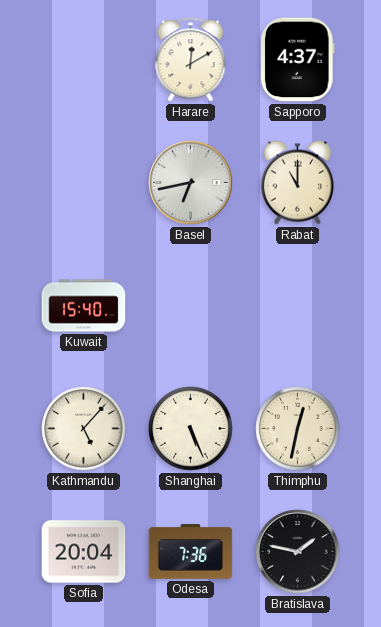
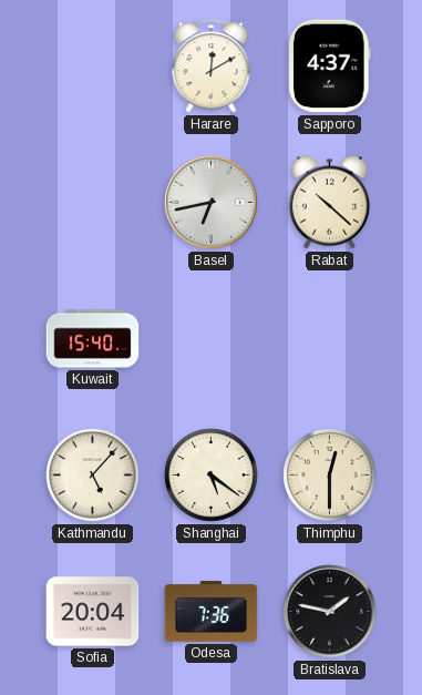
Rabat: 11:00 -> 10:22 (329, 203)
Shanghai: 5:26 -> 5:21 (212, 476)
Thimphu: 12:32 -> 12:30 (330, 476)
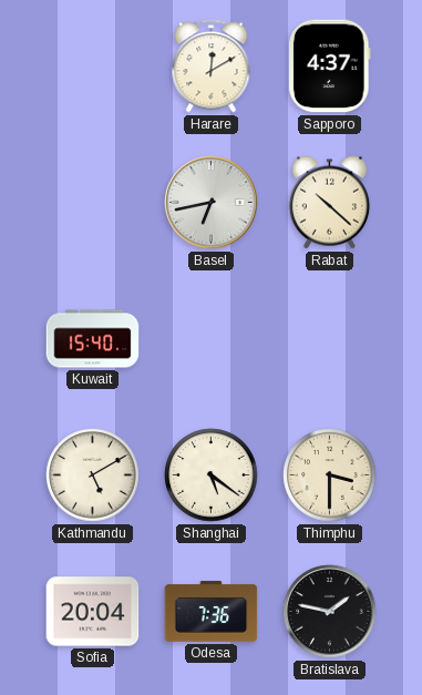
Kathmandu: 5:07 -> 5:10 (93, 476)
Thimphu: 12:30 -> 3:30 (330, 476)
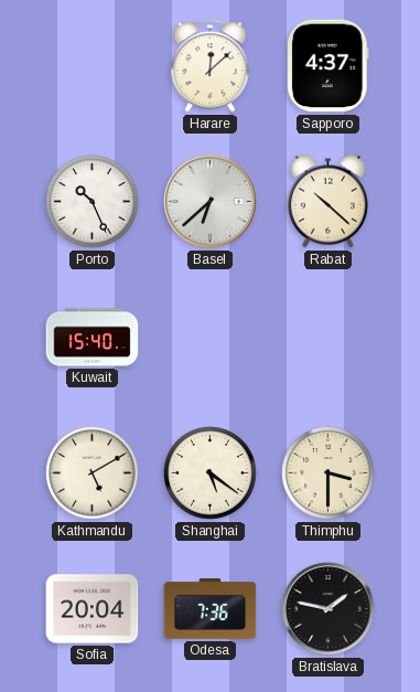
Harare: 12:10 -> 12:08 (211, 66)
Porto: none -> 10:26 (93, 202)
Basel: 6:43 -> 6:38 (211, 202)
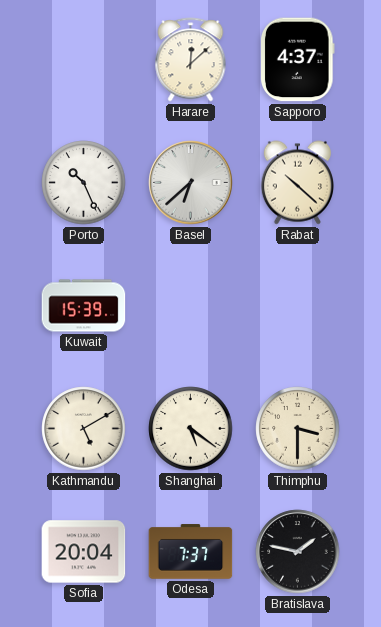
Kuwait: 15:40 -> 15:39 (84, 306)
Odesa: 7:36 -> 7:37 (191, 552)
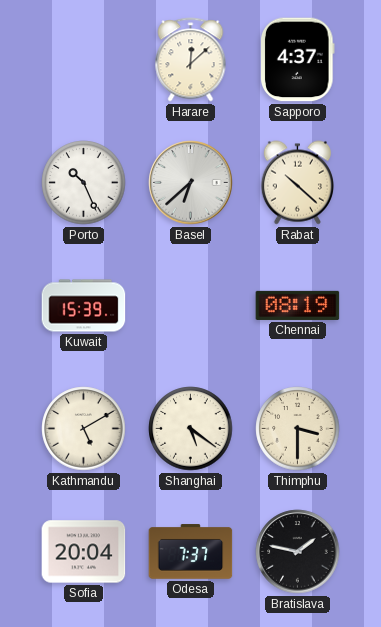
Chennai: none -> 08:19 (298, 305)
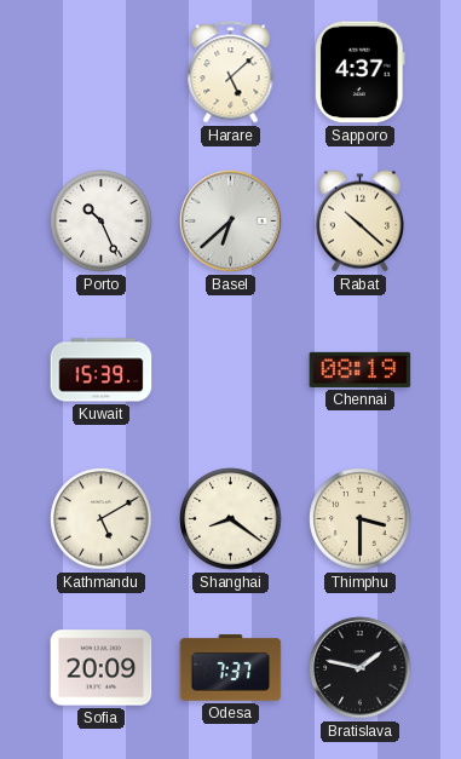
Harare: 12:08 -> 5:08 (231, 73)
Shanghai: 5:21 -> 8:21 (231, 519)
Sofia: 20:04 -> 20:09 (102, 668)
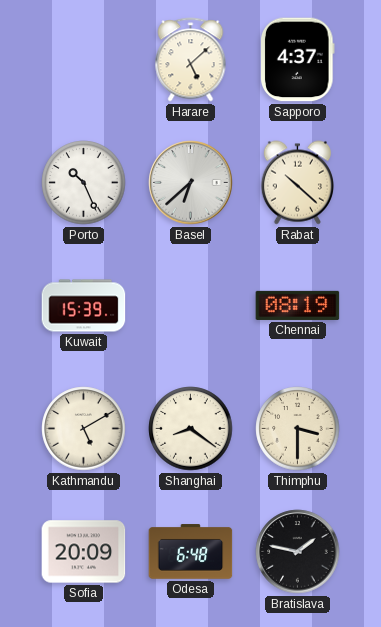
Odesa: 7:37 -> 6:48 (191, 552)
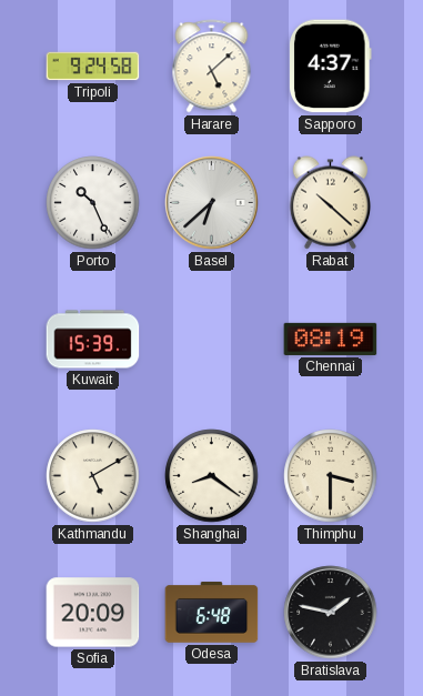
Tripoli: none -> 9:24 (93, 67)
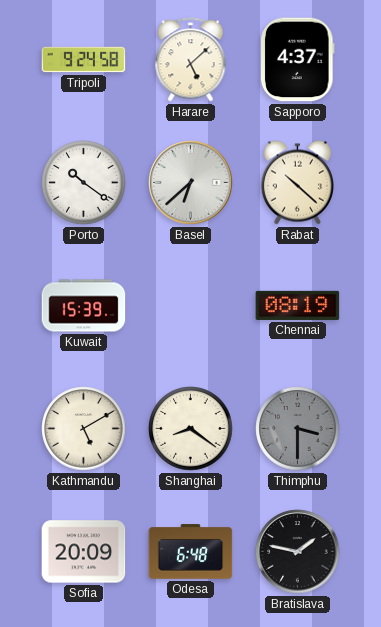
Porto: 10:26 -> 10:21 (84, 183)
Thimphu dial: cream -> grey (298, 429)
